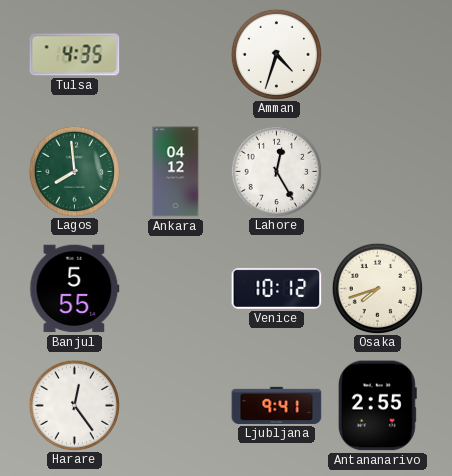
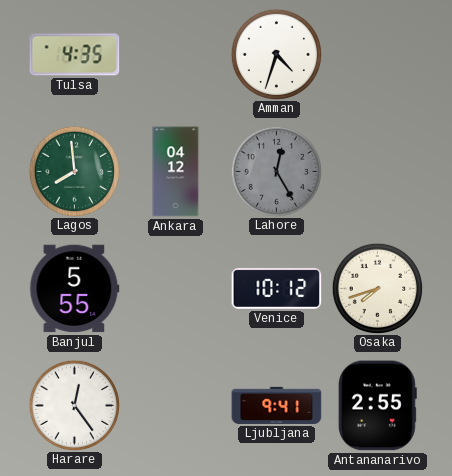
Lahore dial: white -> grey (276, 171)
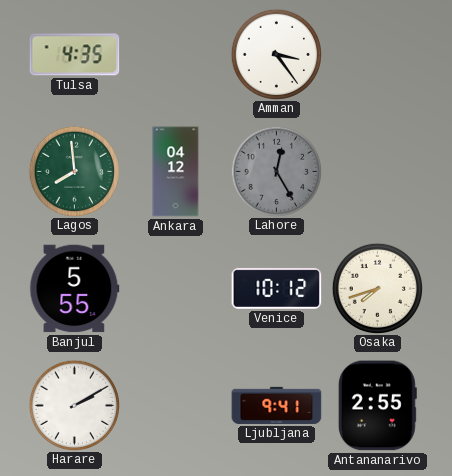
Amman: 4:33 -> 3:24 (276, 54)
Harare: 12:24 -> 2:10 (74, 405)
